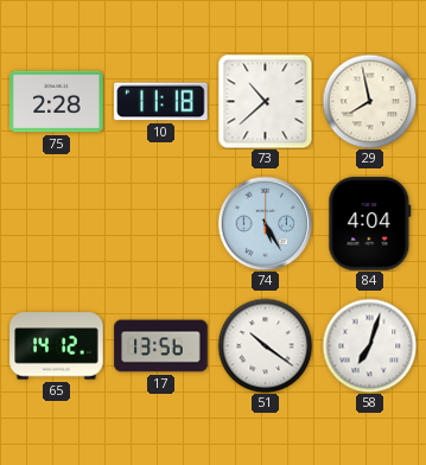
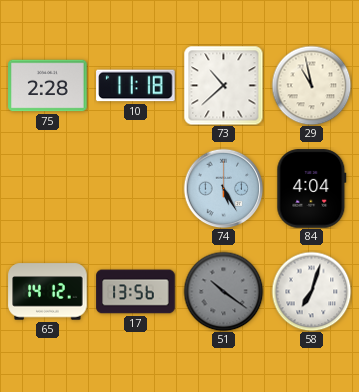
29: 7:58 -> 10:58 (311, 85)
51 dial: white -> grey (223, 291)
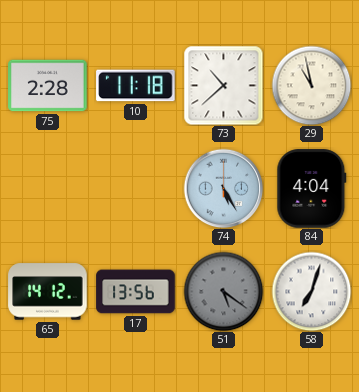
51: 10:21 -> 5:21 (223, 291)
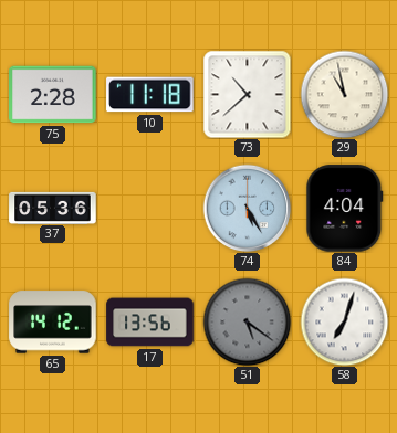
37: none -> 05:36 (53, 208)
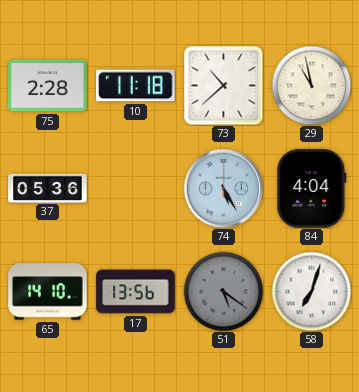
65: 14:12 -> 14:10 (48, 292)
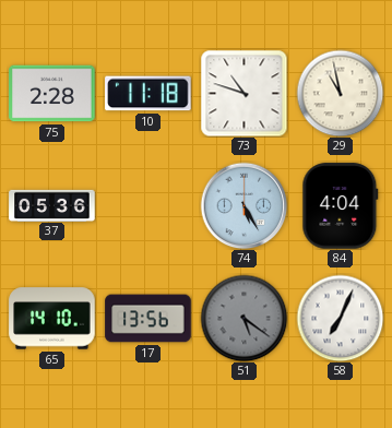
73: 10:38 -> 10:48 (243, 93)
58: 7:03 -> 7:04 (340, 318)
